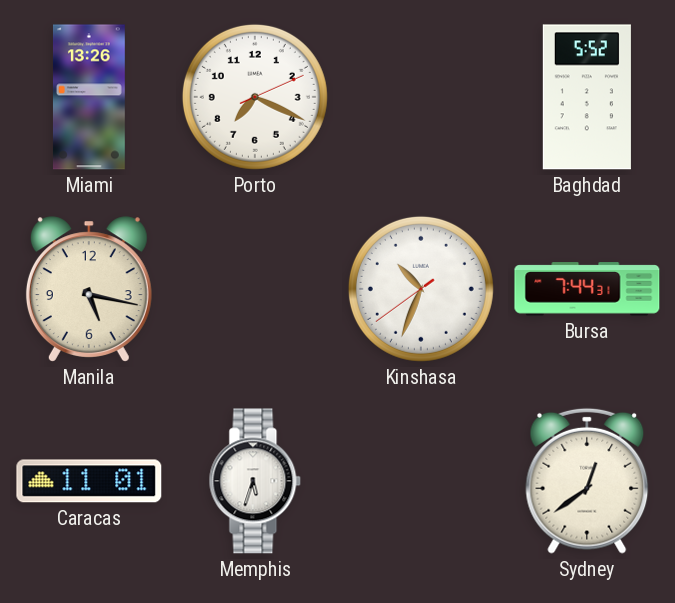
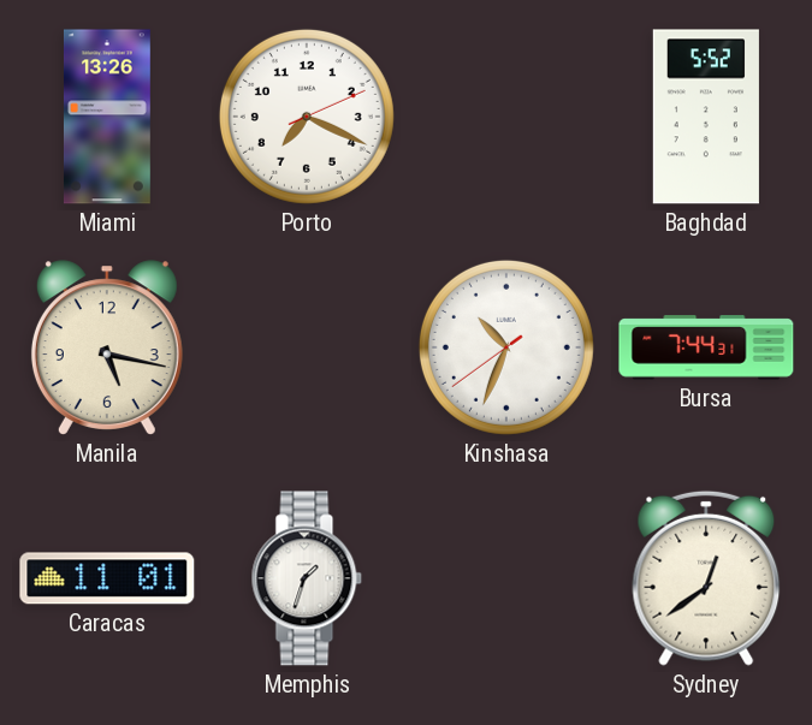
Memphis: 5:33 -> 1:33 (307, 578)
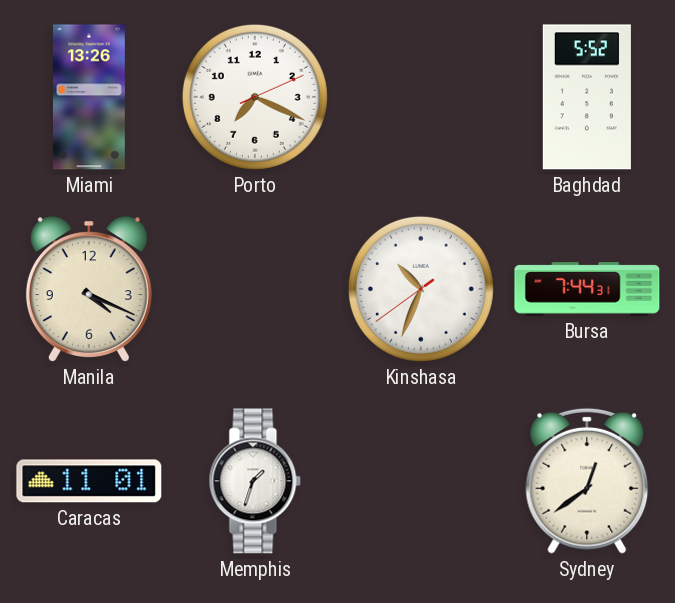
Manila: 5:17 -> 4:19 (89, 289)
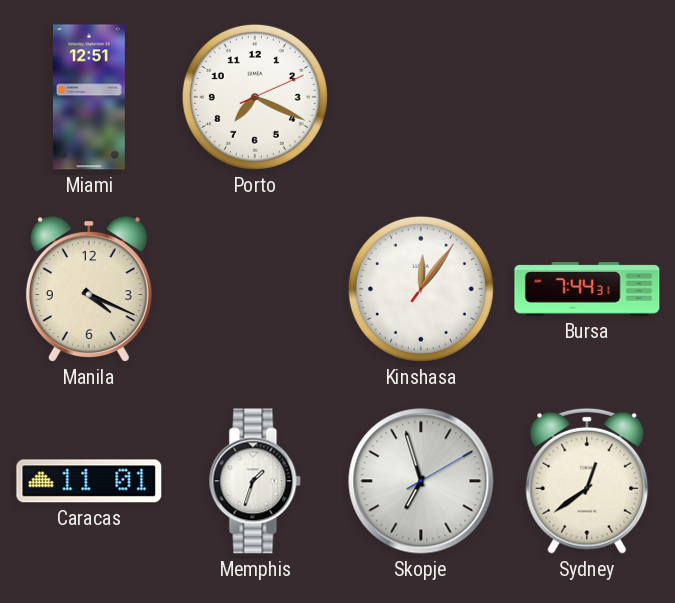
Miami: 13:26 -> 12:51 (89, 97)
Baghdad: 5:52 -> none (587, 97)
Kinshasa: 10:33 -> 12:06 (421, 289)
Skopje: none -> 6:57 (421, 481)
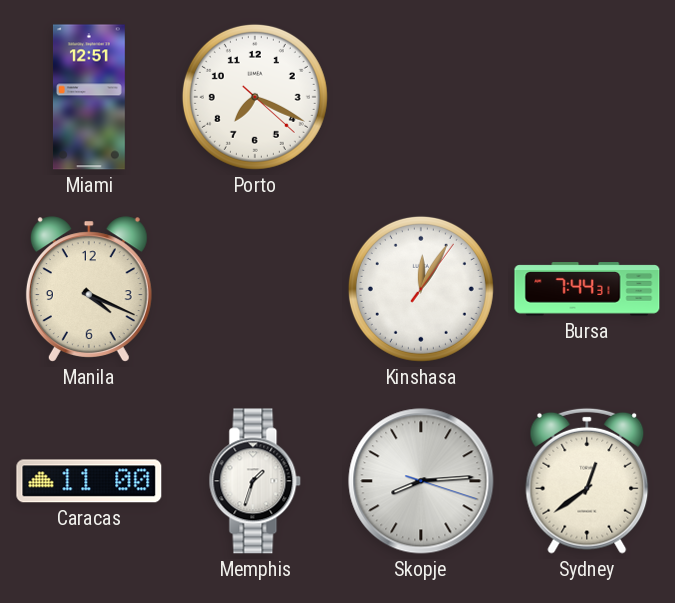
Porto: 7:19:11 -> 7:19:22 (255, 97)
Kinshasa: 12:06 -> 12:05 (421, 289)
Caracas: 11:01 -> 11:00 (89, 481)
Skopje: 6:57 -> 8:14 (421, 481)
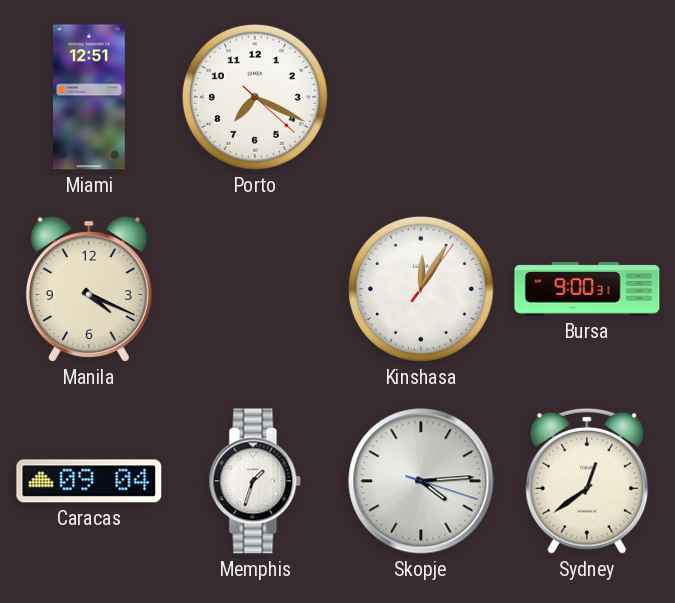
Bursa: 7:44 -> 9:00 (587, 289)
Caracas: 11:00 -> 09:04 (89, 481)
Skopje: 8:14 -> 4:14 (421, 481)
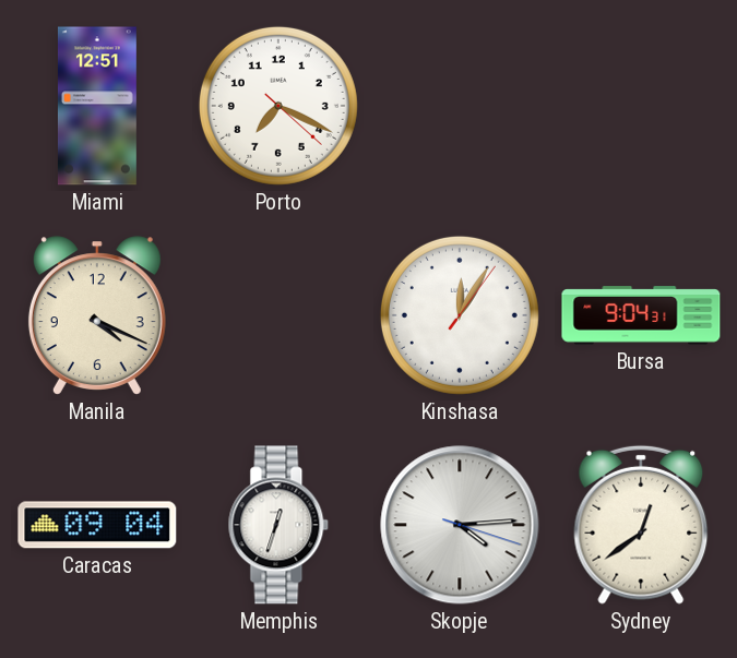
Bursa: 9:00 -> 9:04 (641, 315)
Memphis: 1:33 -> 12:33 (278, 525)
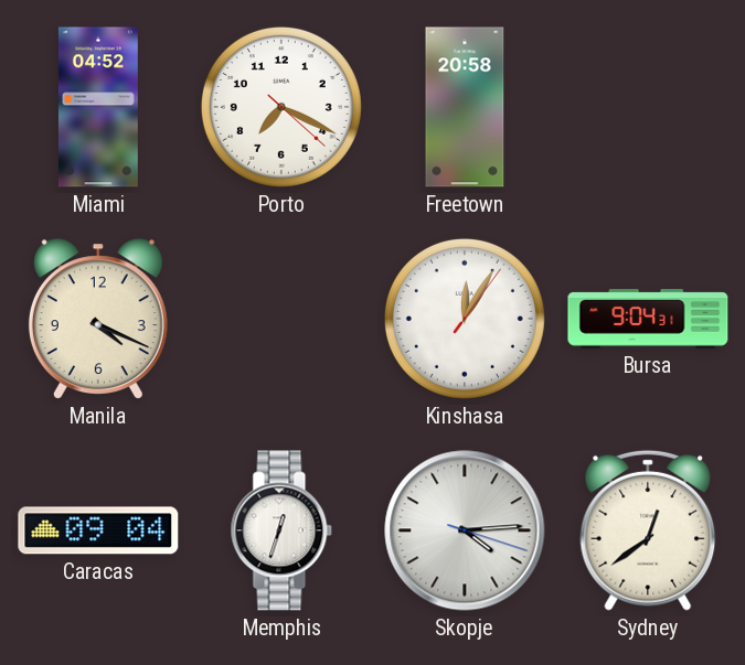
Miami: 12:51 -> 04:52 (98, 107)
Freetown: none -> 20:58 (465, 107)
